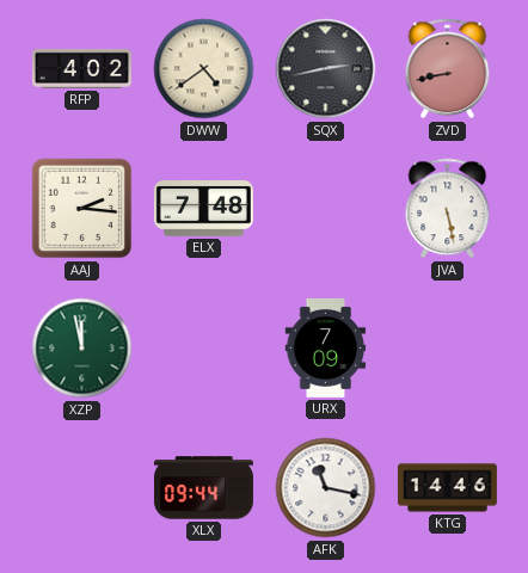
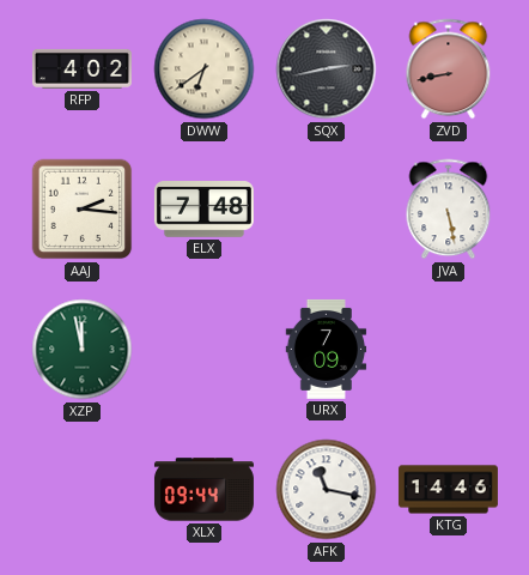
DWW: 4:39 -> 6:39 (205, 69)
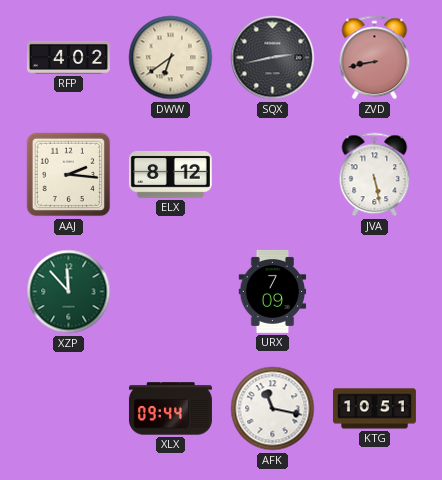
ELX: 7:48 -> 8:12 (170, 175)
XZP: 11:58 -> 11:53 (69, 292)
KTG: 14:46 -> 10:51 (374, 409)
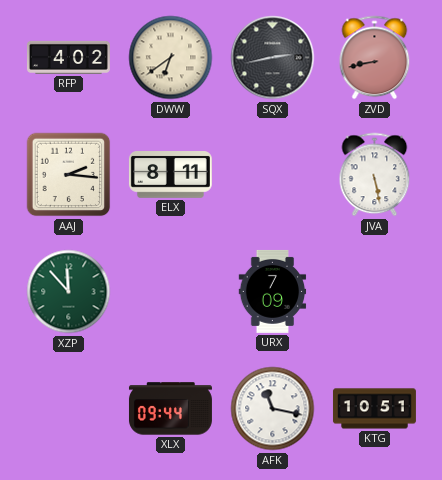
ELX: 8:12 -> 8:11 (170, 175)
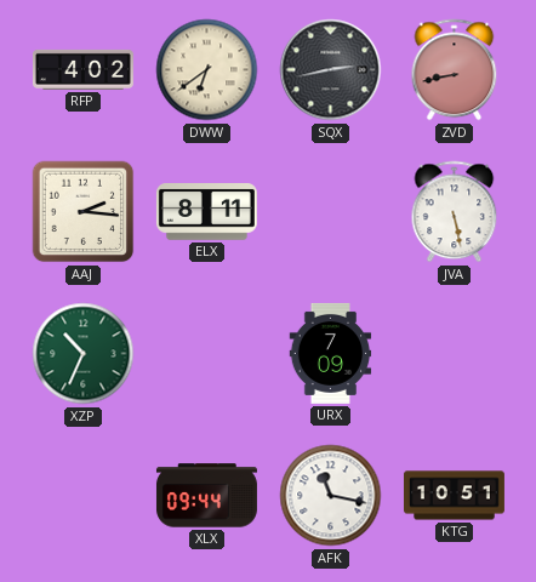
XZP: 11:53 -> 10:34 (84, 354)
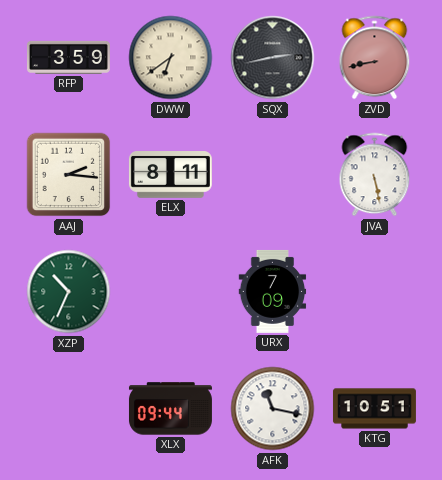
RFP: 4:02 -> 3:59 (68, 57)
